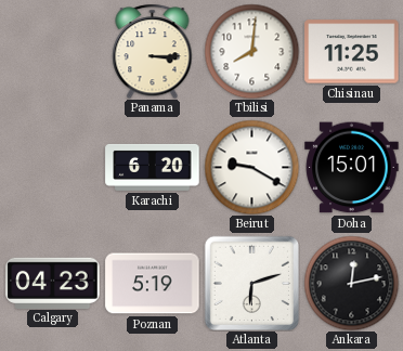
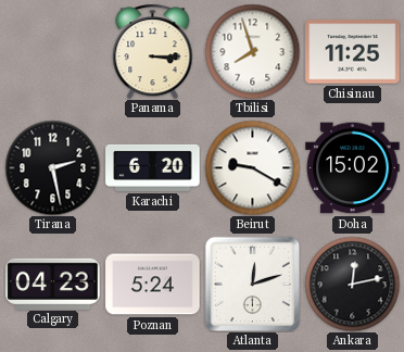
Tbilisi: 8:01 -> 7:57 (252, 51)
Tirana: none -> 2:28 (52, 167)
Doha: 15:01 -> 15:02 (353, 168)
Poznan: 5:19 -> 5:24 (153, 285)
Atlanta: 6:12 -> 12:12 (252, 284)
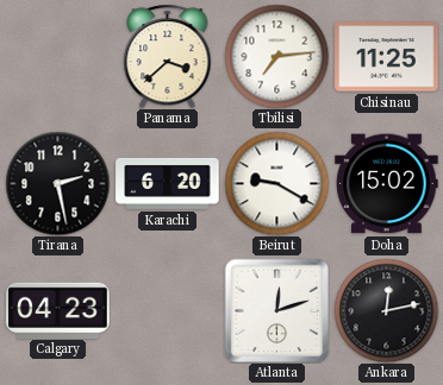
Panama: 3:15 -> 3:38 (168, 56)
Tbilisi: 7:57 -> 7:14 (276, 56)
Poznan: 5:24 -> none (153, 285)
